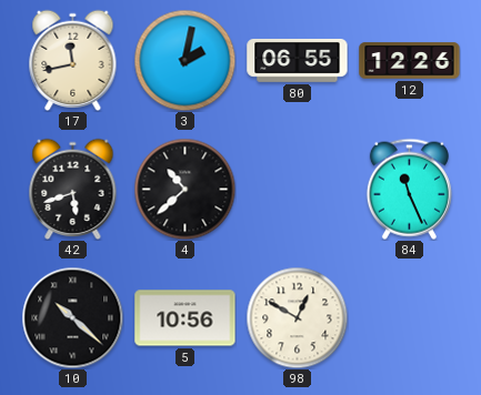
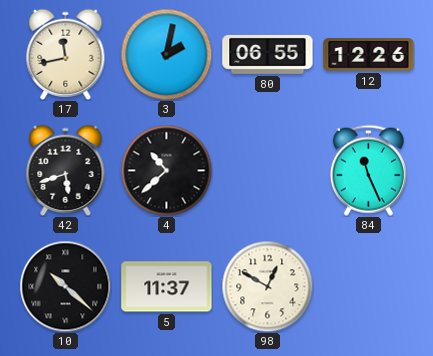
5: 10:56 -> 11:37 (167, 287)
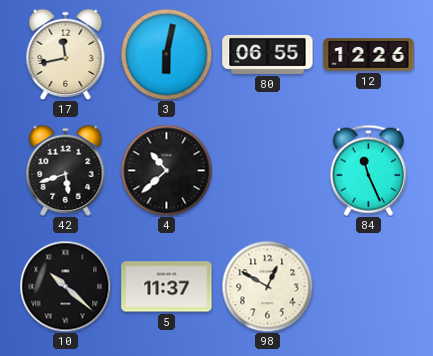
3: 2:02 -> 6:02 (166, 54)
